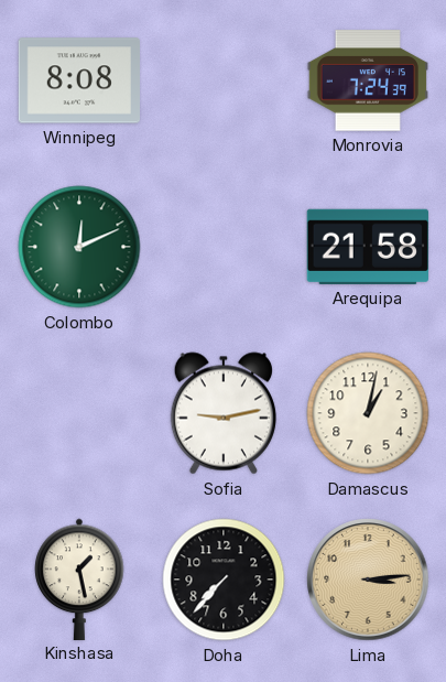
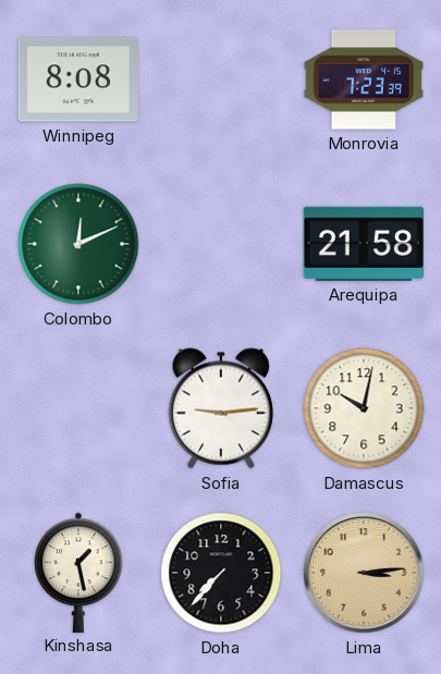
Monrovia: 7:24 -> 7:23 (363, 79)
Sofia: 9:13 -> 9:14 (221, 408)
Damascus: 1:02 -> 10:02 (364, 408)
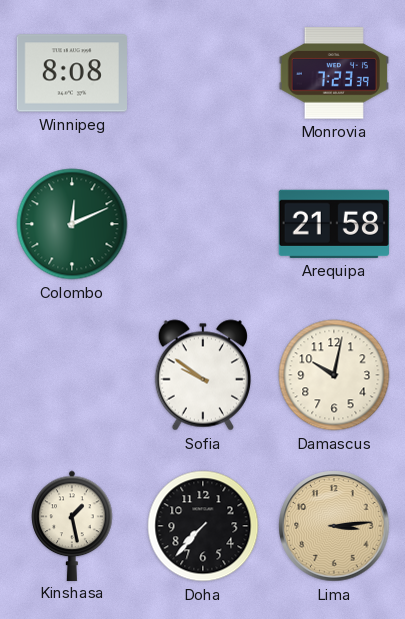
Sofia: 9:14 -> 9:51 (203, 375)
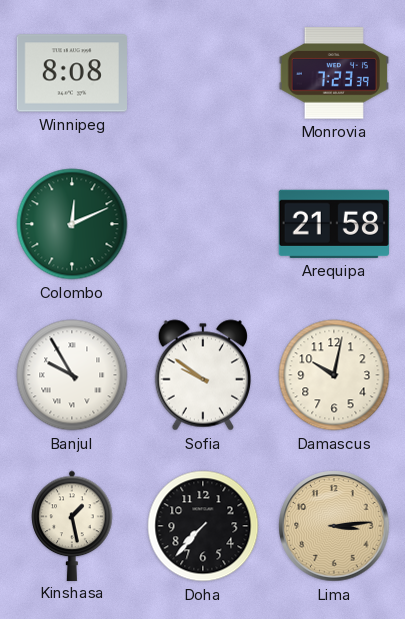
Banjul: none -> 9:55 (72, 375)
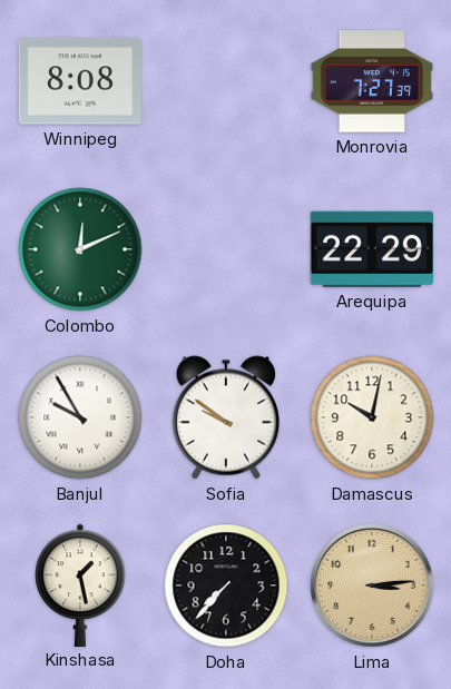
Monrovia: 7:23 -> 7:27 (371, 81)
Arequipa: 21:58 -> 22:29 (372, 249)
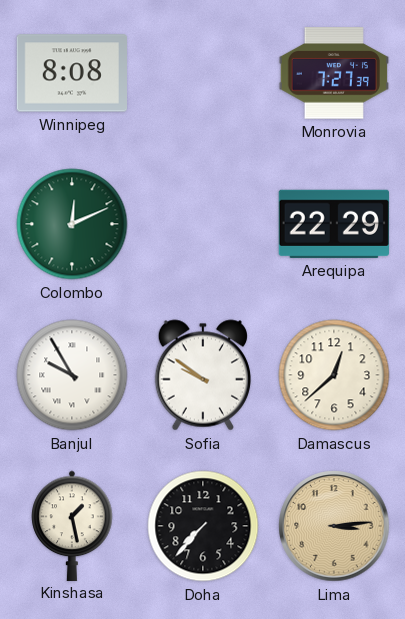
Damascus: 10:02 -> 12:38 (334, 375)
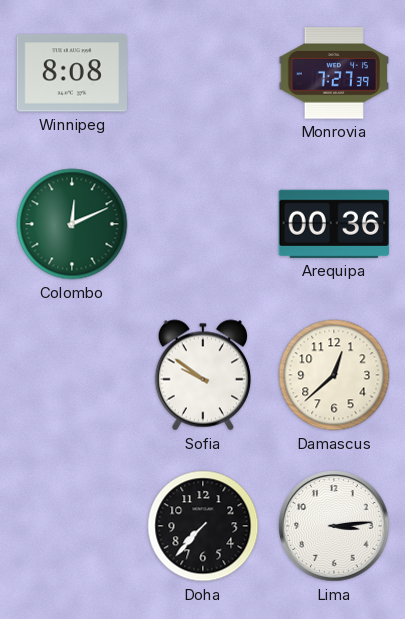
Arequipa: 22:29 -> 00:36 (334, 224)
Banjul: 9:55 -> none (72, 375)
Kinshasa: 1:28 -> none (72, 525)
Lima dial: champagne -> white (334, 526)
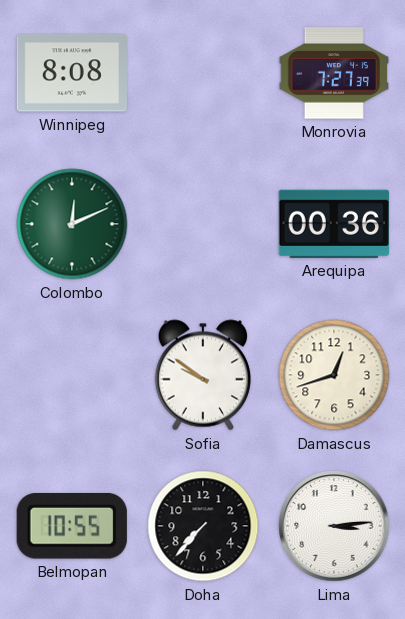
Damascus: 12:38 -> 12:42 (334, 375)
Belmopan: none -> 10:55 (72, 526)
